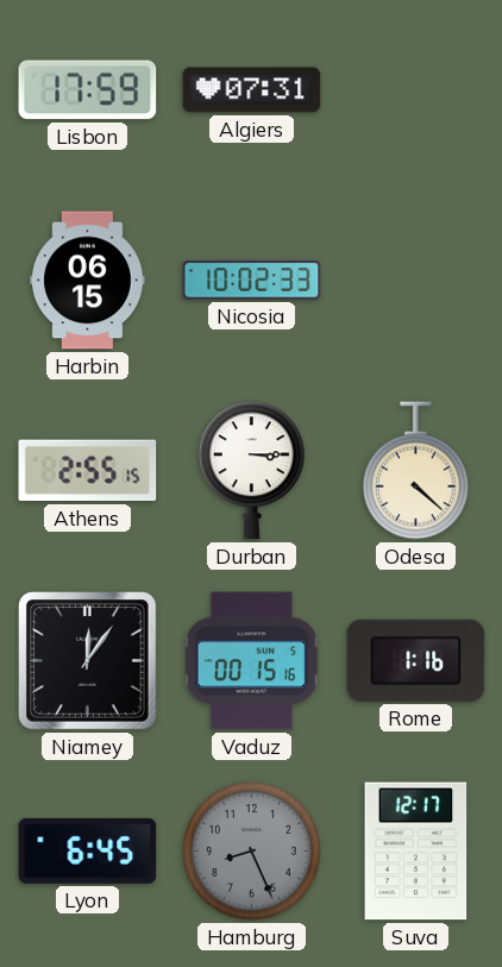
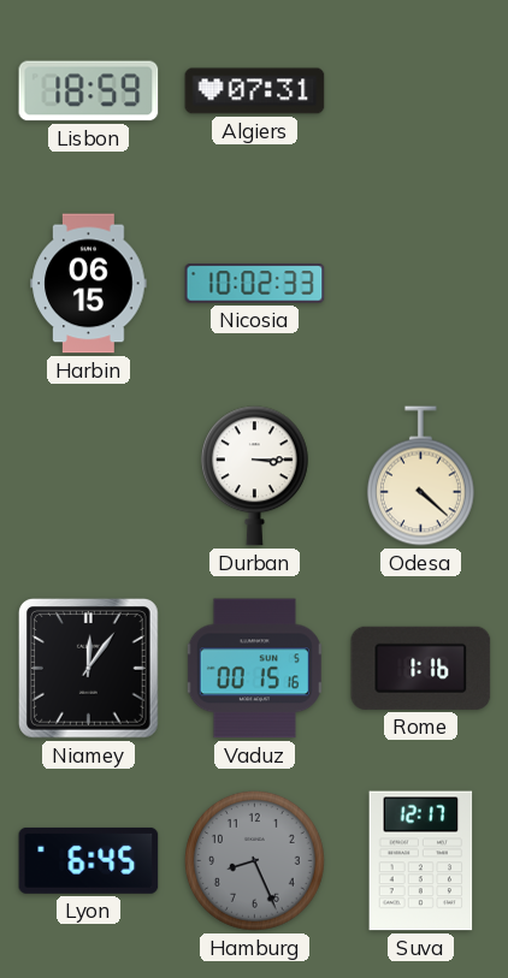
Lisbon: 17:59 -> 18:59 (89, 91)
Athens: 2:55 -> none (88, 471)
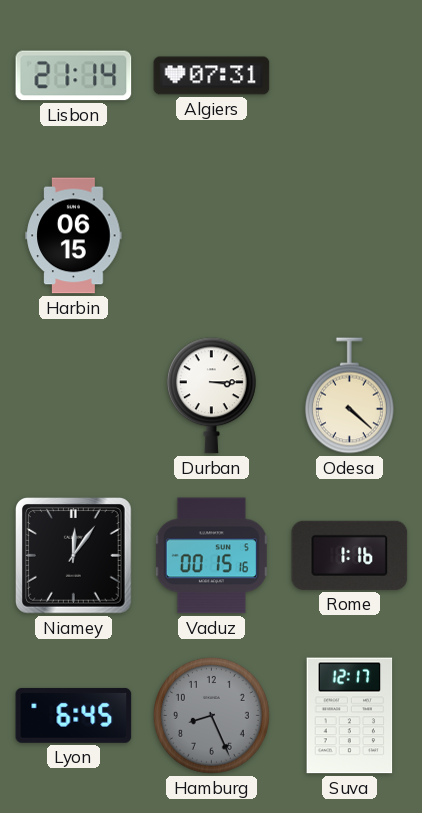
Lisbon: 18:59 -> 21:14 (74, 76)
Nicosia: 10:02 -> none (255, 284)
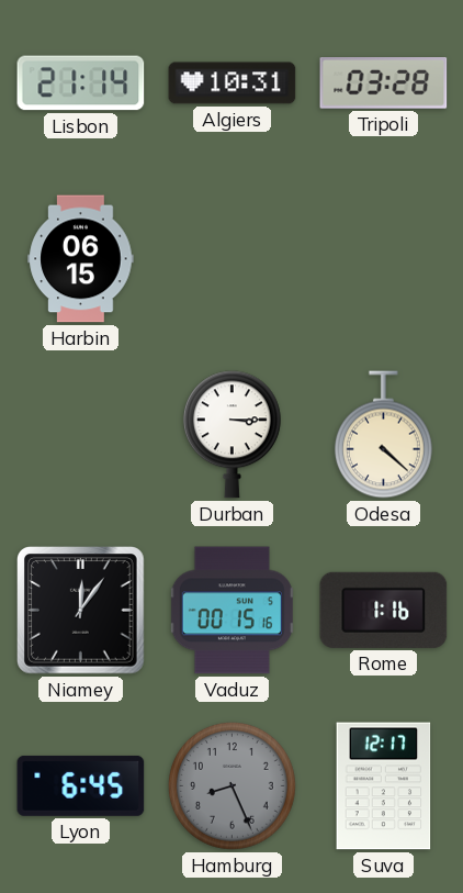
Algiers: 07:31 -> 10:31 (233, 83)
Tripoli: none -> 03:28 (384, 83)
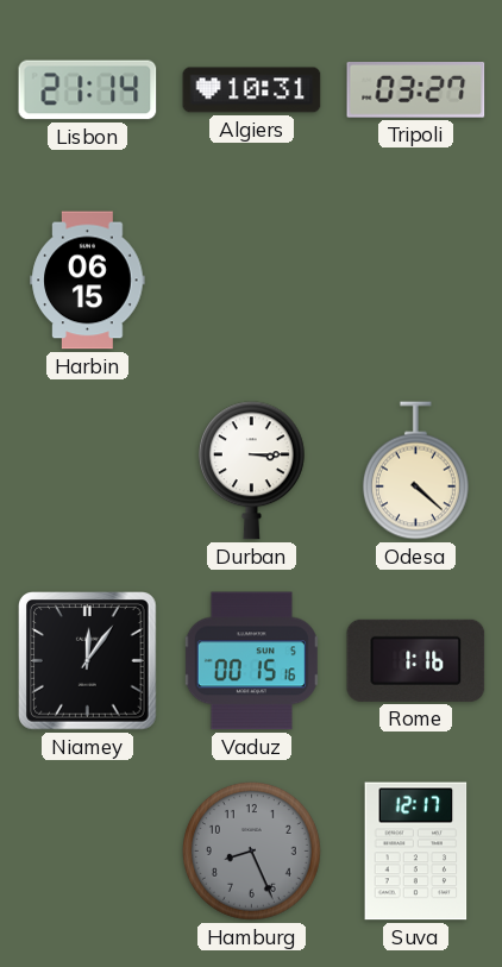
Tripoli: 03:28 -> 03:27 (416, 90)
Lyon: 6:45 -> none (81, 785)
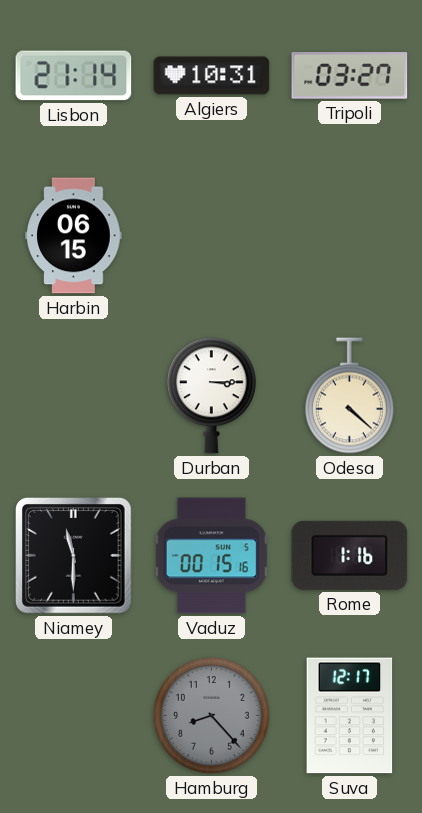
Niamey: 12:06 -> 11:30 (74, 556)
Hamburg: 8:26 -> 8:23 (211, 715)
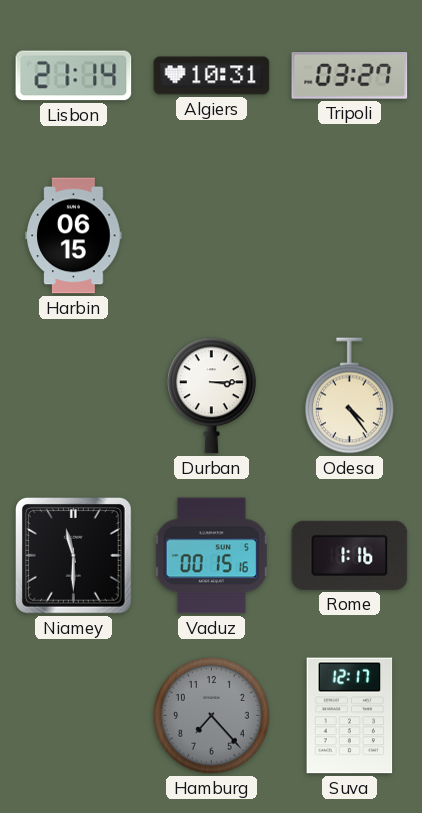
Odesa: 4:22 -> 4:24 (349, 396)
Hamburg: 8:23 -> 7:23 (211, 715)
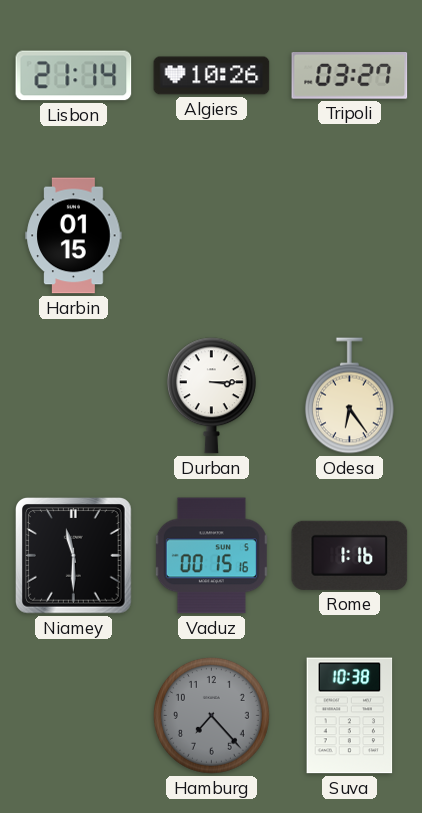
Algiers: 10:31 -> 10:26 (212, 76)
Harbin: 06:15 -> 01:15 (74, 236)
Odesa: 4:24 -> 6:24 (349, 396)
Suva: 12:17 -> 10:38 (350, 716)
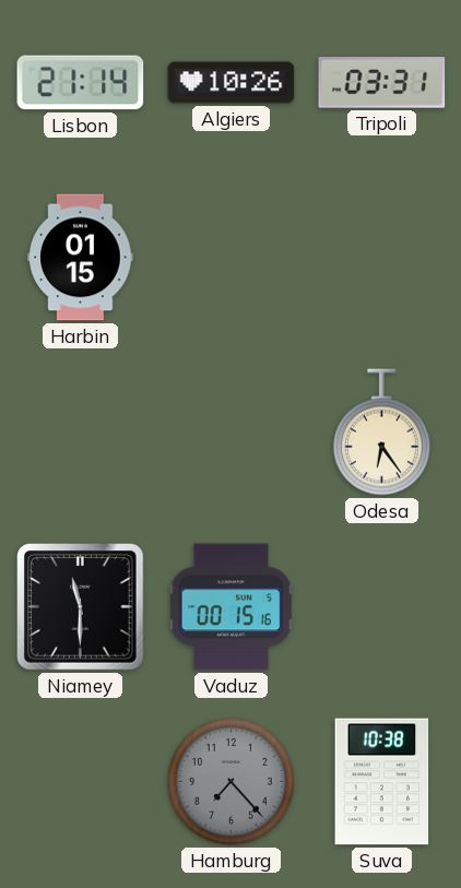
Tripoli: 03:27 -> 03:31 (382, 83)
Durban: 3:15 -> none (211, 396)
Rome: 1:16 -> none (350, 555)
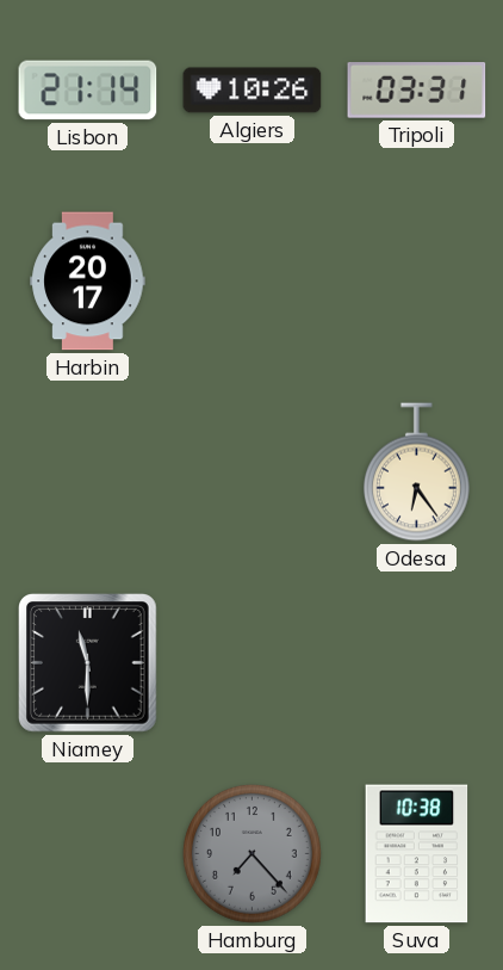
Harbin: 01:15 -> 20:17 (88, 282)
Vaduz: 00:15 -> none (230, 607)
